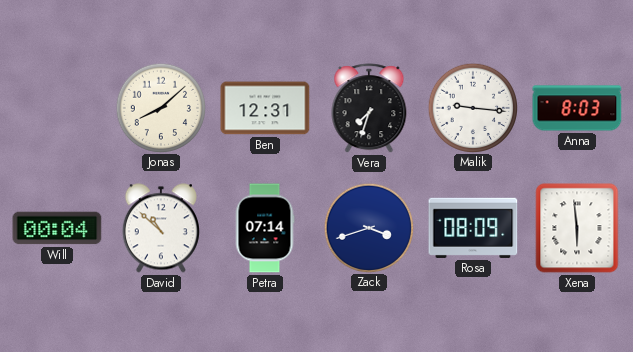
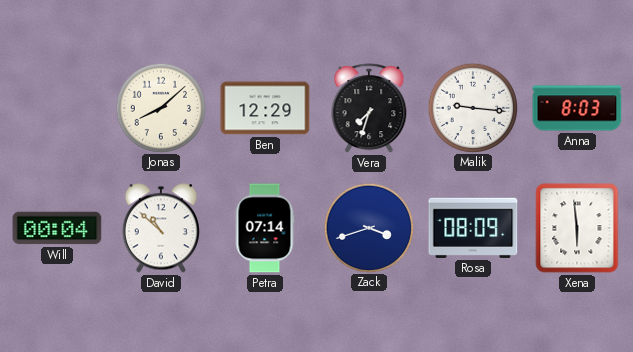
Ben: 12:31 -> 12:29 (265, 108)
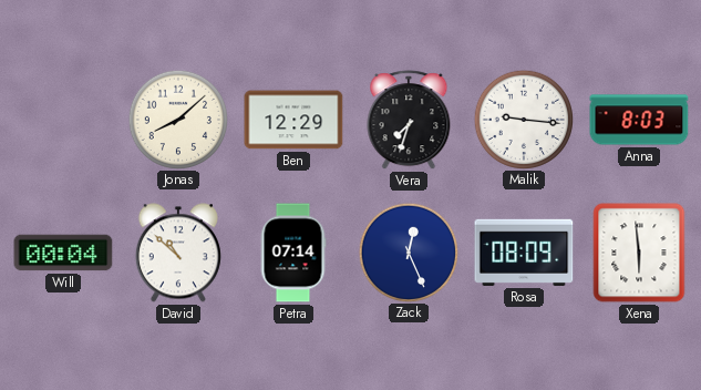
Zack: 3:42 -> 12:26 (408, 252)
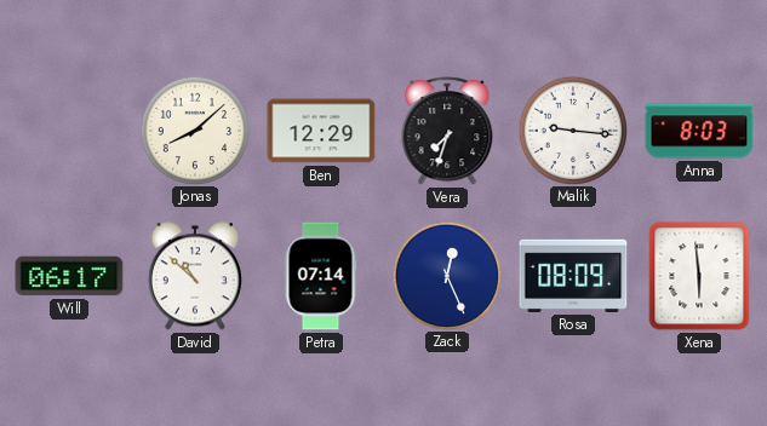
Will: 00:04 -> 06:17 (69, 276)
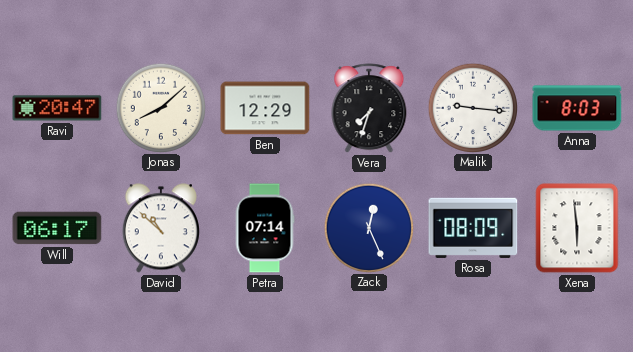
Ravi: none -> 20:47 (57, 108)
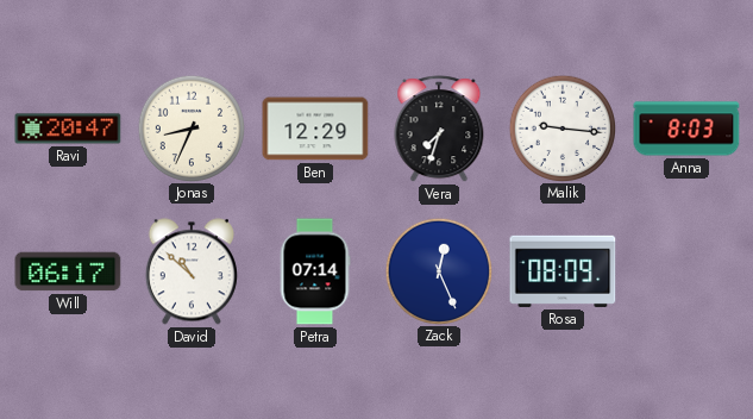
Jonas: 8:08 -> 8:34 (190, 127)
Xena: 5:59 -> none (577, 228)
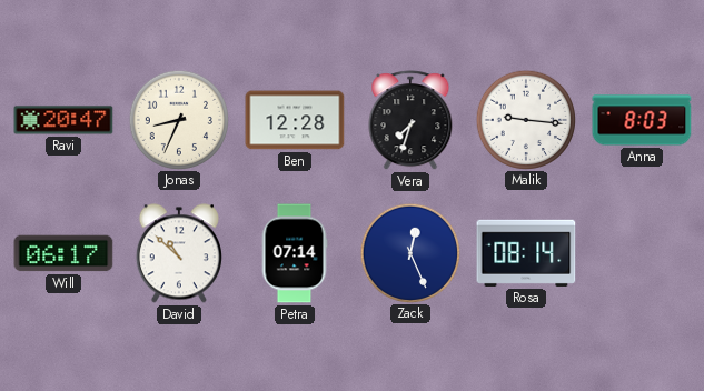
Ben: 12:29 -> 12:28 (295, 120)
Rosa: 08:09 -> 08:14 (526, 253)
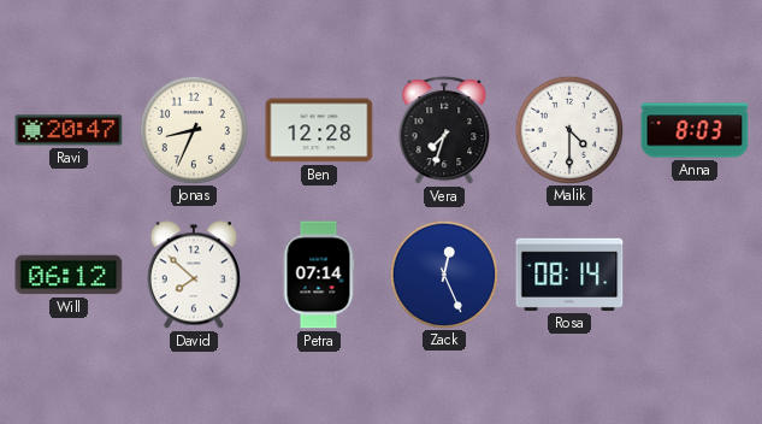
Malik: 9:16 -> 4:30 (568, 129)
Will: 06:17 -> 06:12 (69, 275)
David: 10:52 -> 7:52 (194, 275)
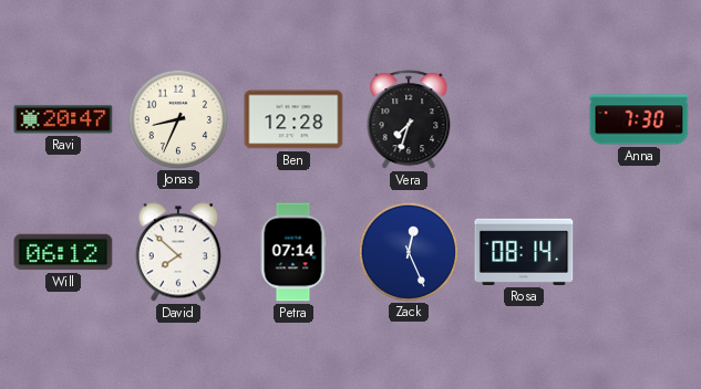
Malik: 4:30 -> none (568, 129)
Anna: 8:03 -> 7:30 (639, 119)
